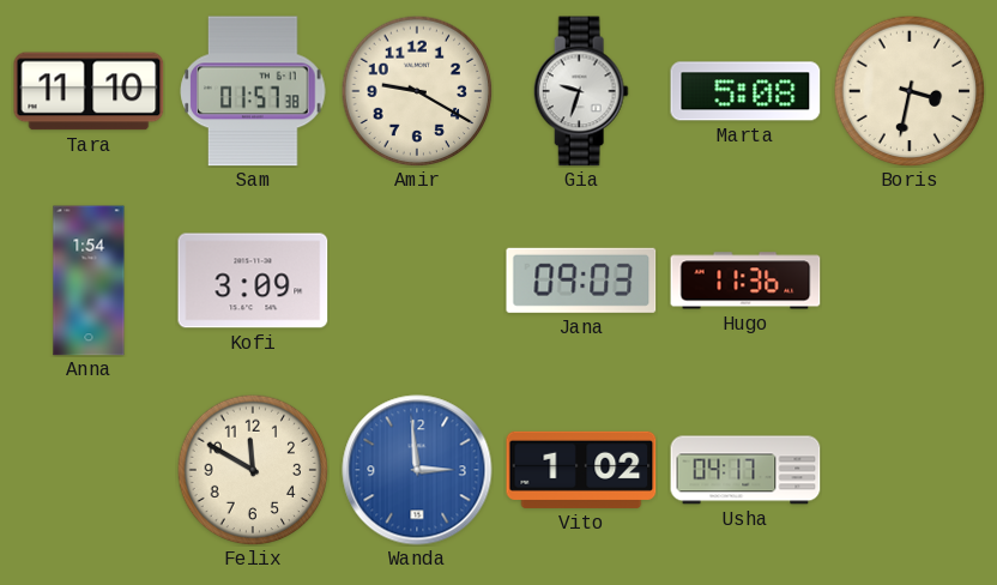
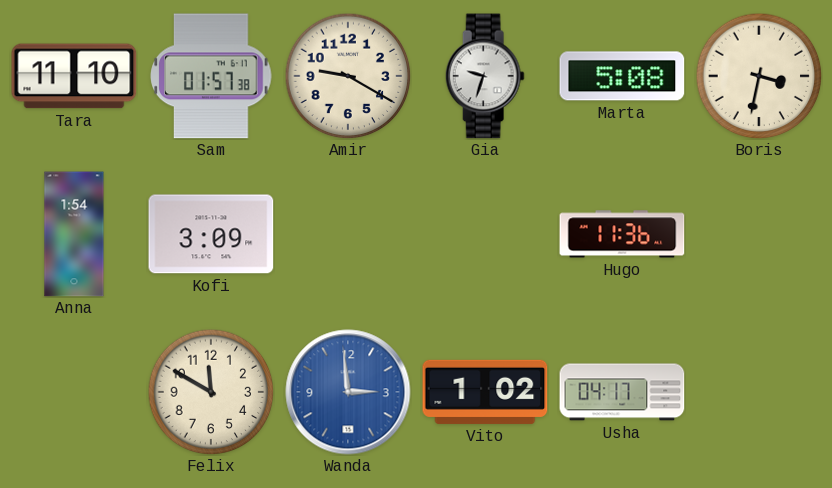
Jana: 09:03 -> none (581, 281)
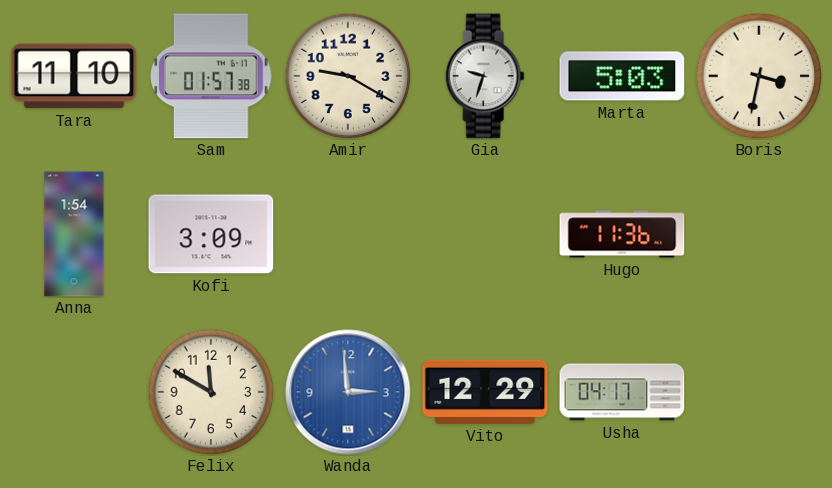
Marta: 5:08 -> 5:03 (622, 76)
Vito: 1:02 -> 12:29 (485, 392)
